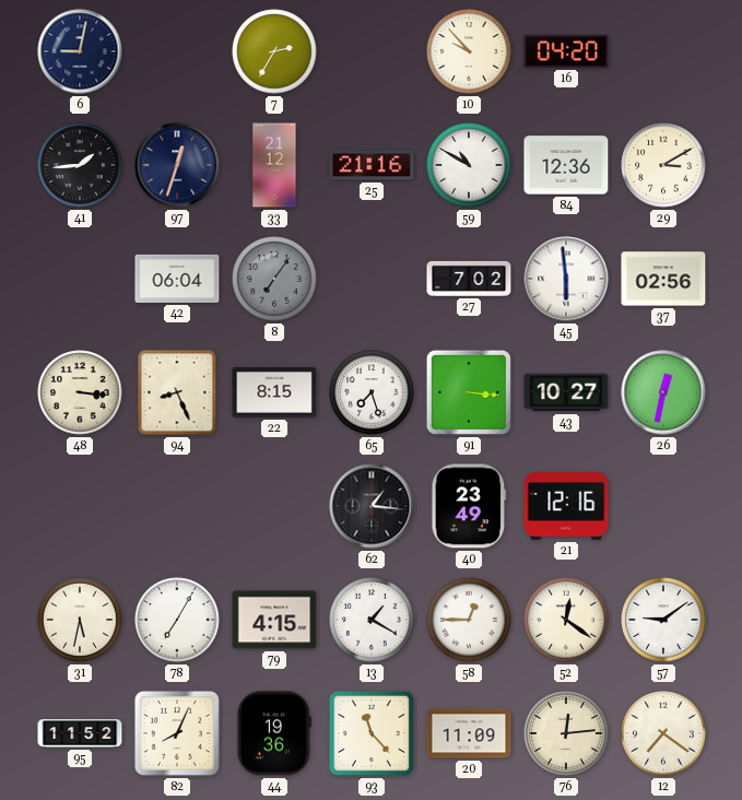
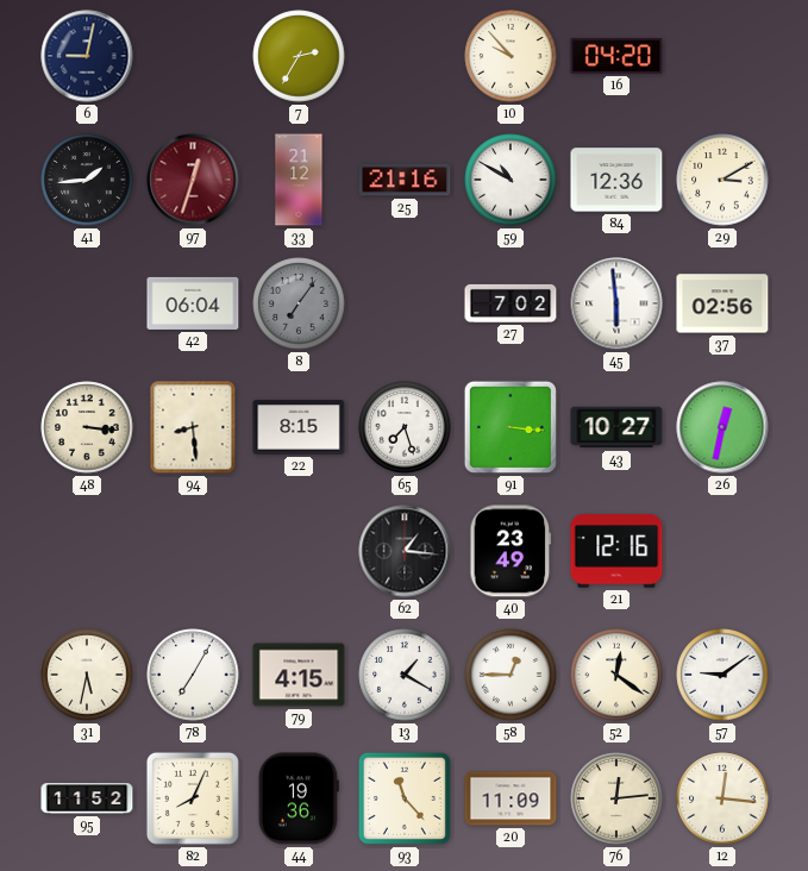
97 dial: navy -> burgundy (193, 180)
94: 8:26 -> 8:29 (193, 427)
12: 7:21 -> 12:16 (722, 798)
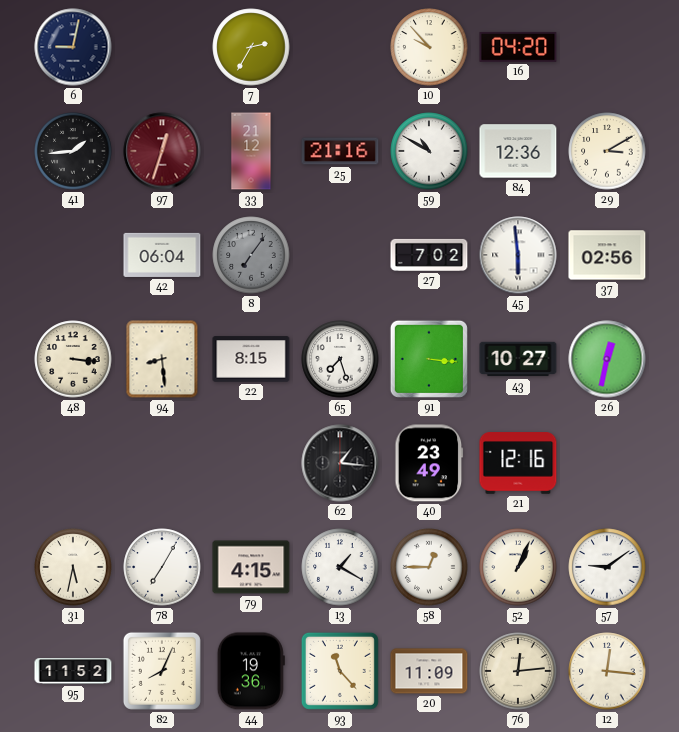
52: 12:21 -> 1:04 (518, 567)
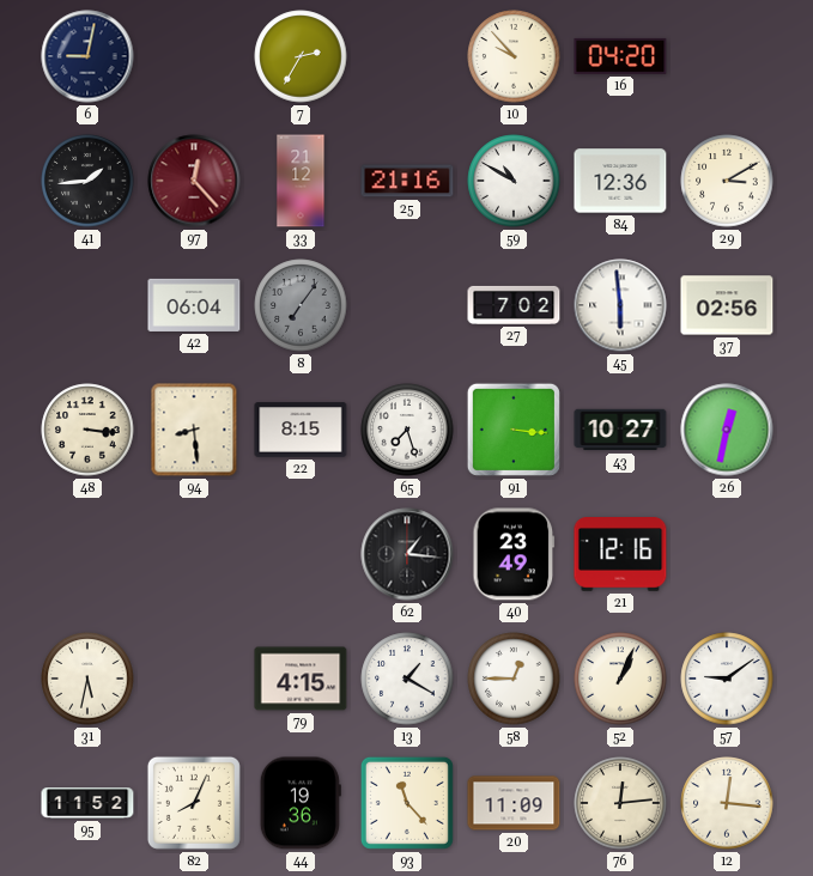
97: 12:33 -> 12:23 (194, 181)
78: 7:05 -> none (162, 567)
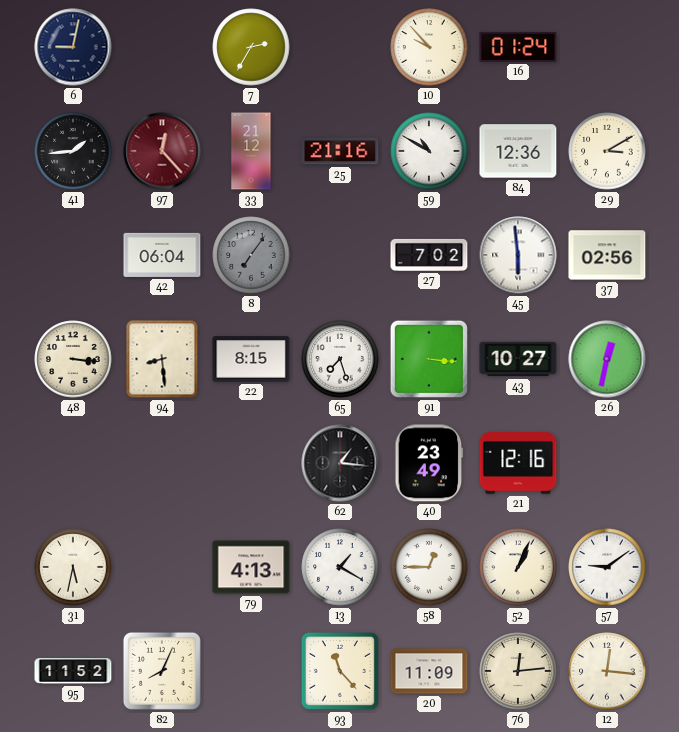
16: 04:20 -> 01:24 (518, 47)
79: 4:15 -> 4:13 (251, 567)
44: 19:36 -> none (301, 803)
